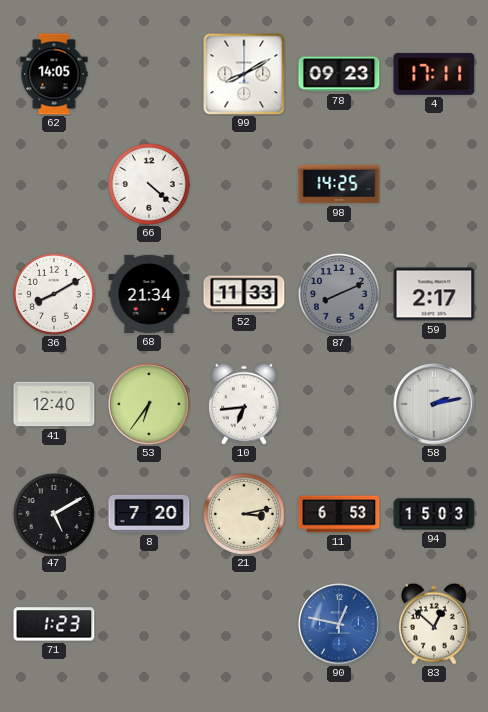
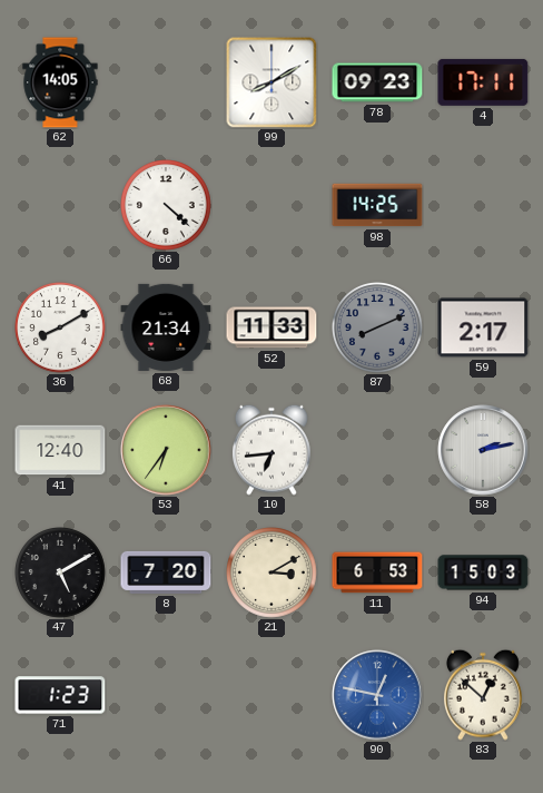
21: 3:13 -> 3:10 (273, 574)
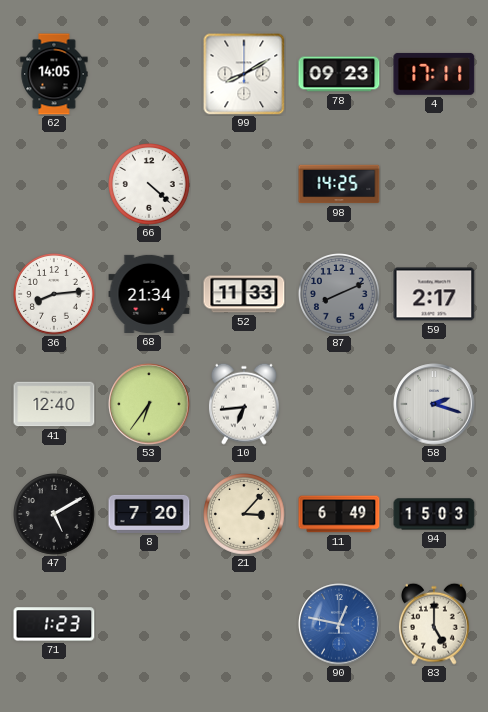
36: 8:10 -> 8:14 (55, 295)
58: 2:13 -> 2:18 (434, 404)
21: 3:10 -> 3:07 (245, 515)
11: 6:53 -> 6:49 (339, 514)
83: 12:52 -> 5:00 (434, 624)
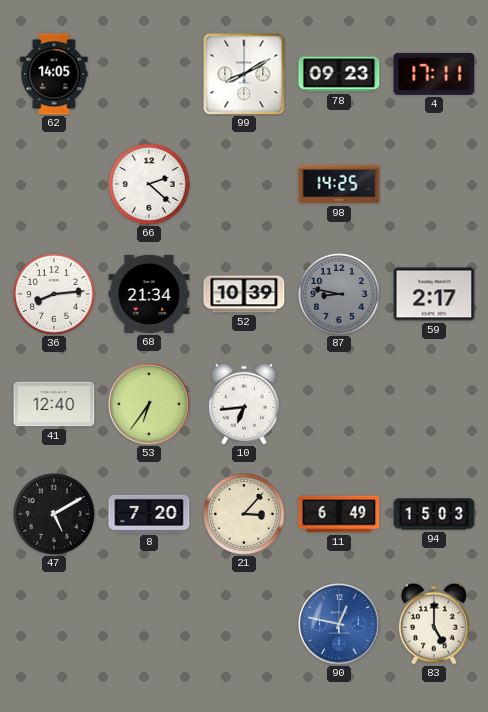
66: 4:22 -> 2:22 (150, 185)
52: 11:33 -> 10:39 (244, 294)
87: 8:11 -> 8:47 (340, 295)
58: 2:18 -> none (434, 404)
71: 1:23 -> none (54, 624)
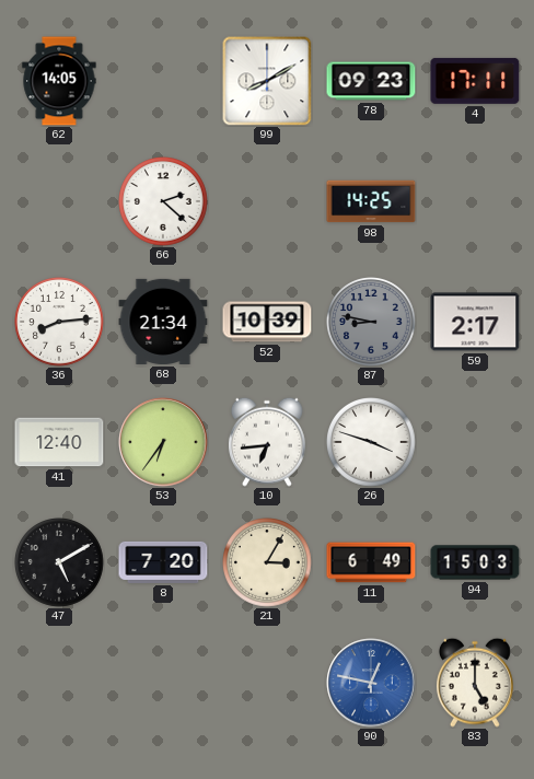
26: none -> 3:48 (372, 443)
21: 3:07 -> 3:05 (268, 563)
